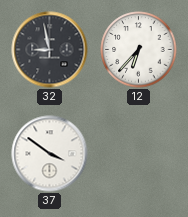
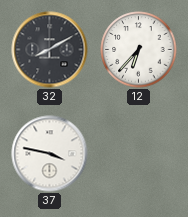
32: 8:58 -> 8:10 (50, 50)
37: 3:51 -> 3:47 (50, 154)
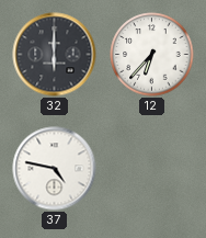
32: 8:10 -> 6:00 (55, 55)
37: 3:47 -> 4:47 (55, 169)
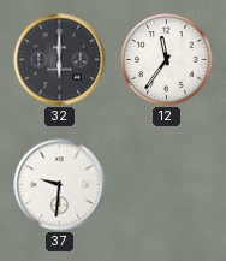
12: 6:37 -> 11:36 (167, 60)
37: 4:47 -> 9:31 (60, 185)
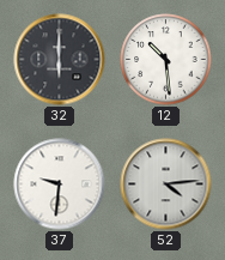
12: 11:36 -> 10:29 (166, 60)
52: none -> 4:14 (166, 185)
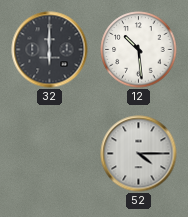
37: 9:31 -> none (60, 185)
52: 4:14 -> 4:15 (139, 154)
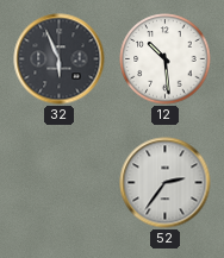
32: 6:00 -> 5:56 (60, 59)
52: 4:15 -> 2:36 (166, 183)
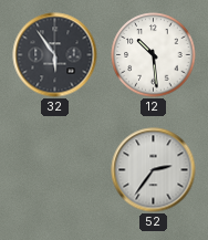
32: 5:56 -> 5:54 (55, 55)
